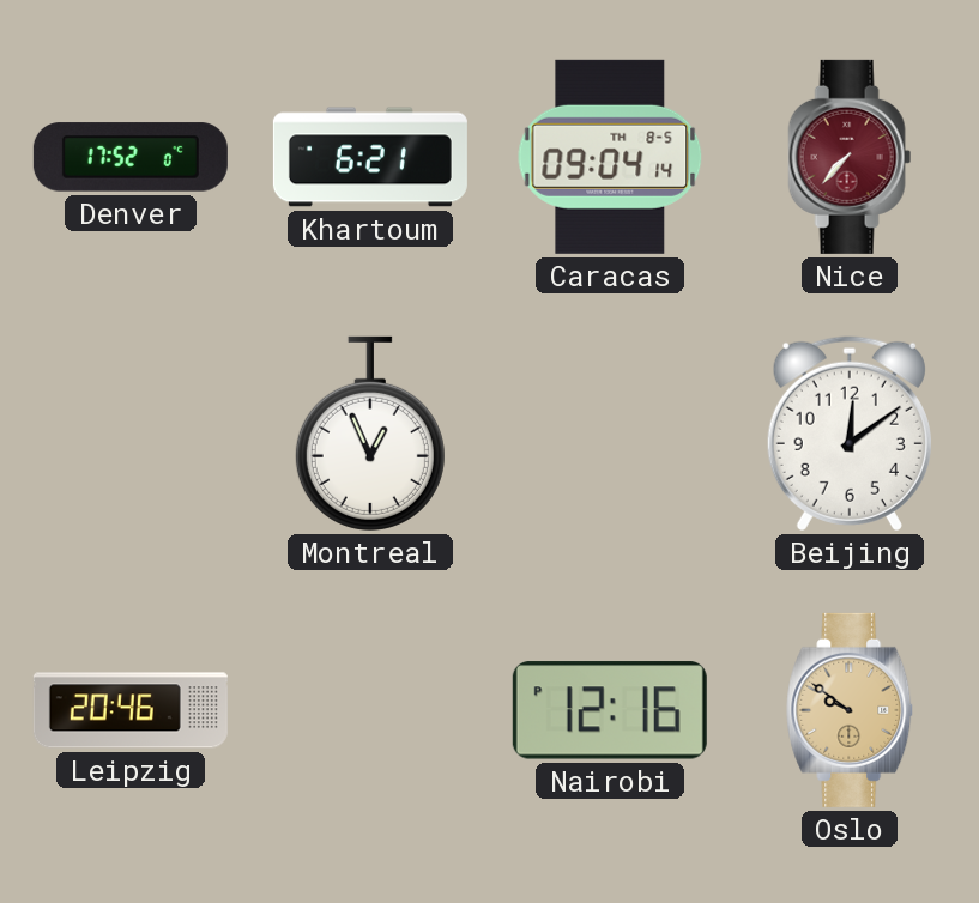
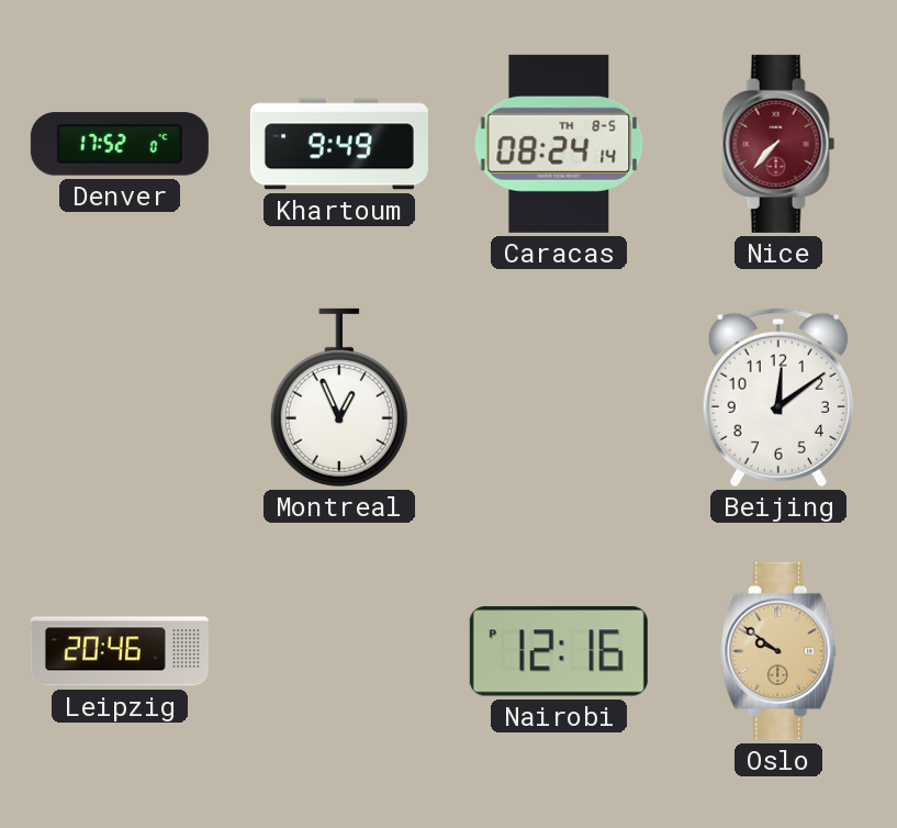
Khartoum: 6:21 -> 9:49 (339, 144)
Caracas: 09:04 -> 08:24 (559, 144)
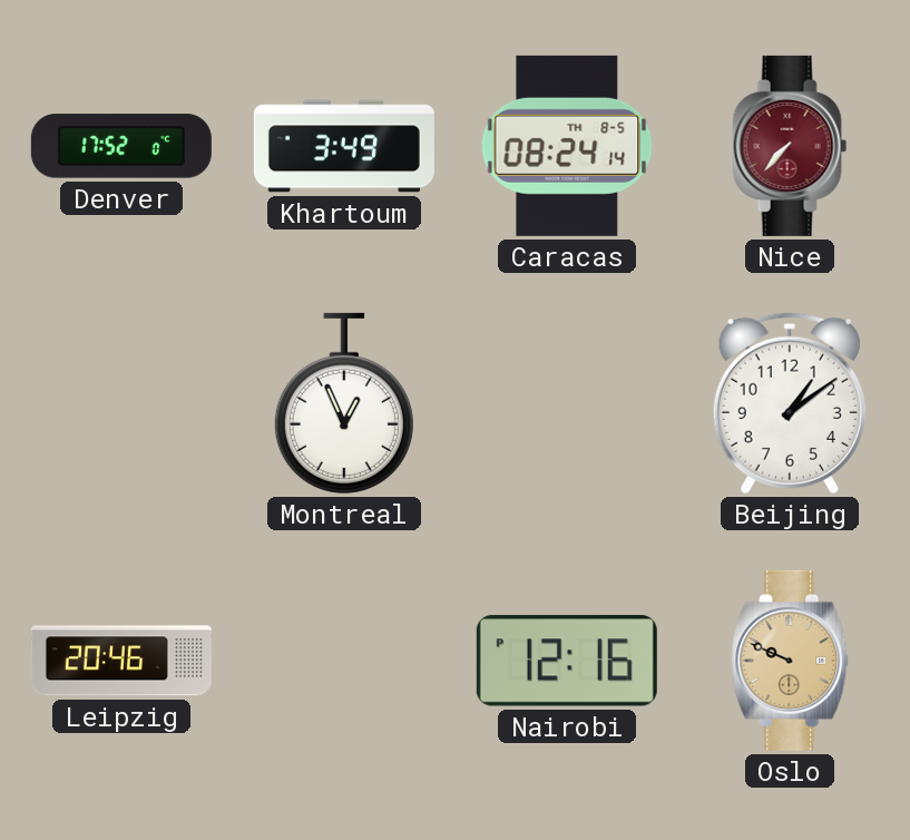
Khartoum: 9:49 -> 3:49 (344, 146)
Beijing: 12:09 -> 1:09 (790, 403)
Oslo: 9:51 -> 9:49 (791, 661)
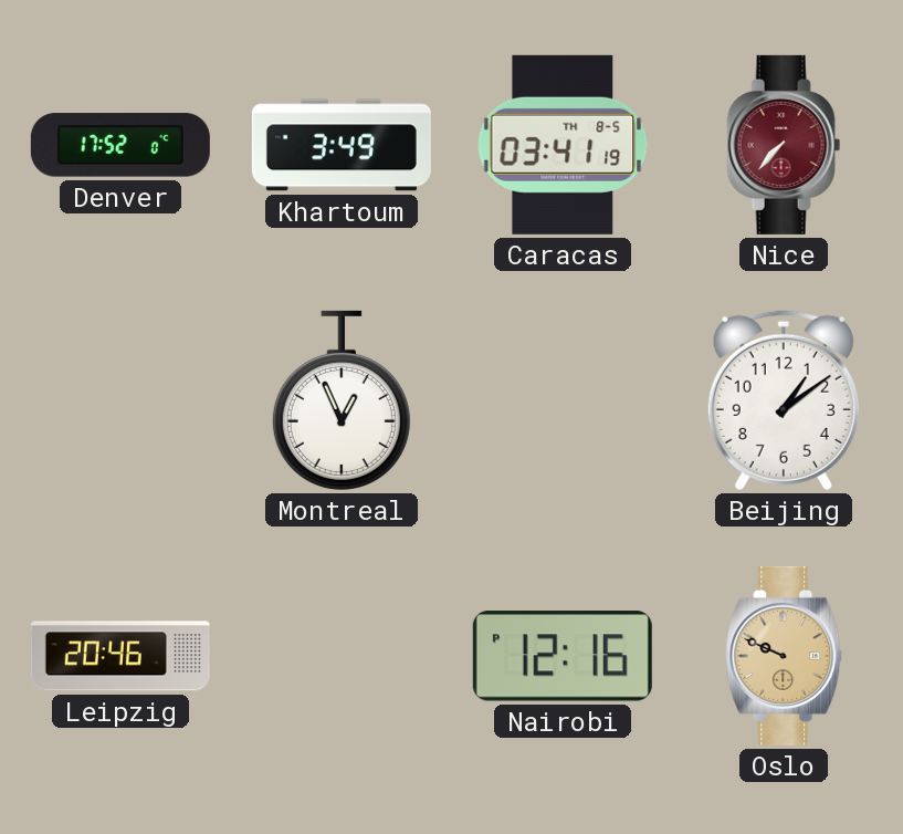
Caracas: 08:24 -> 03:41 (563, 145)
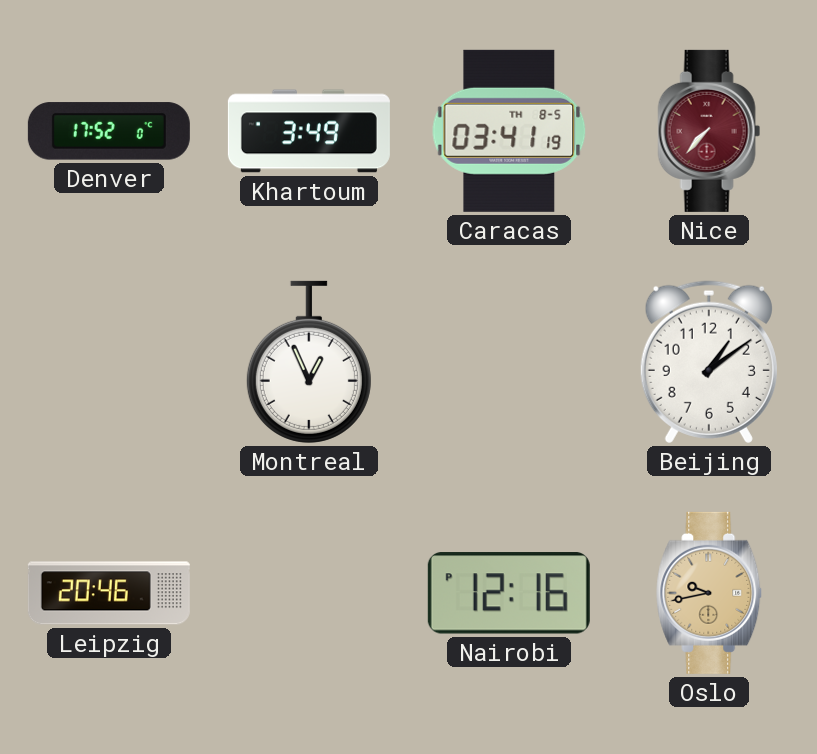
Oslo: 9:49 -> 9:43 (710, 593)
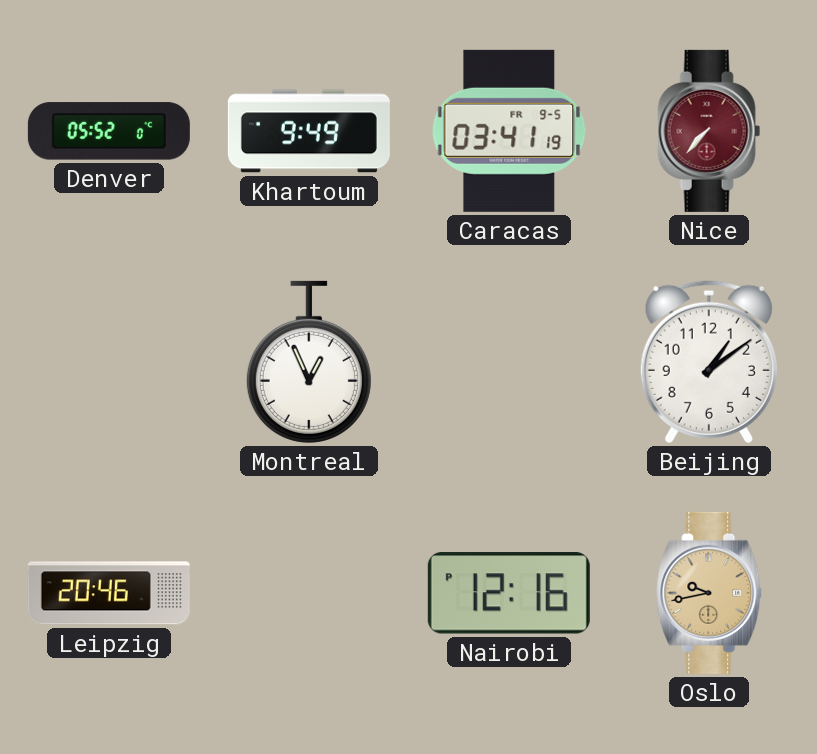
Denver: 17:52 -> 05:52 (109, 131)
Khartoum: 3:49 -> 9:49 (309, 131)
Caracas date: TH 8-5 -> FR 9-5 (509, 131)
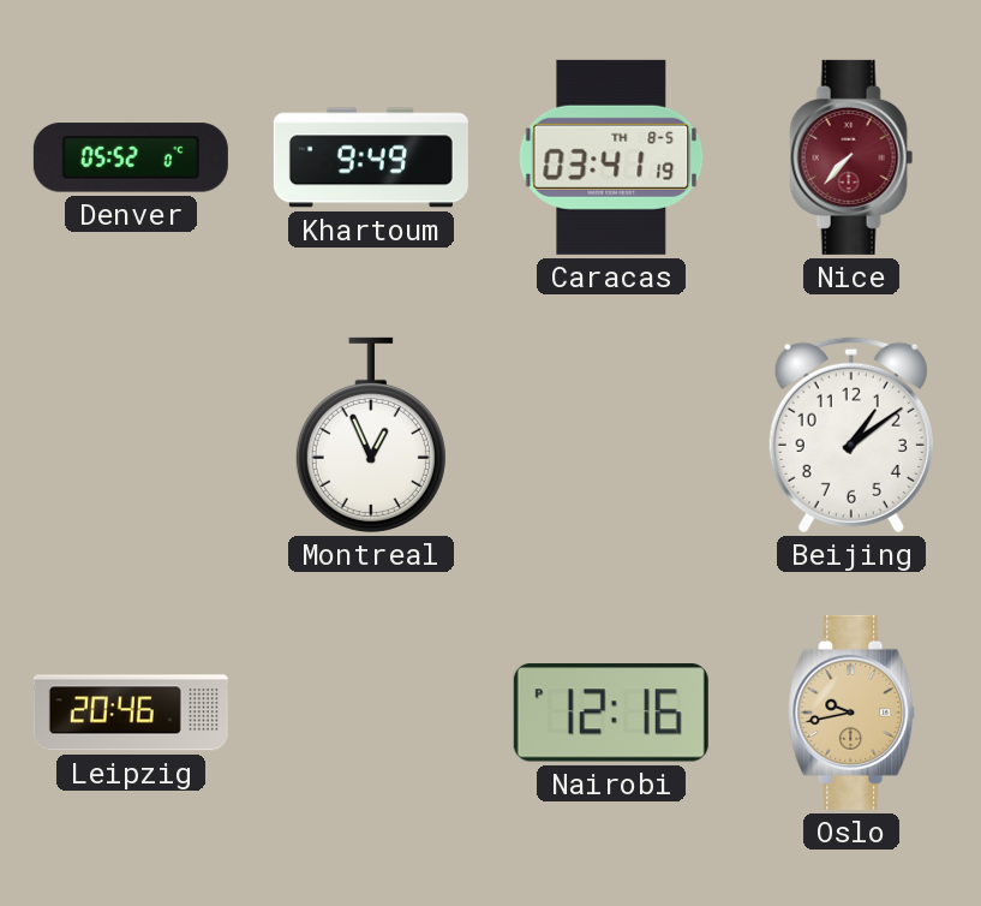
Caracas date: FR 9-5 -> TH 8-5 (611, 157)
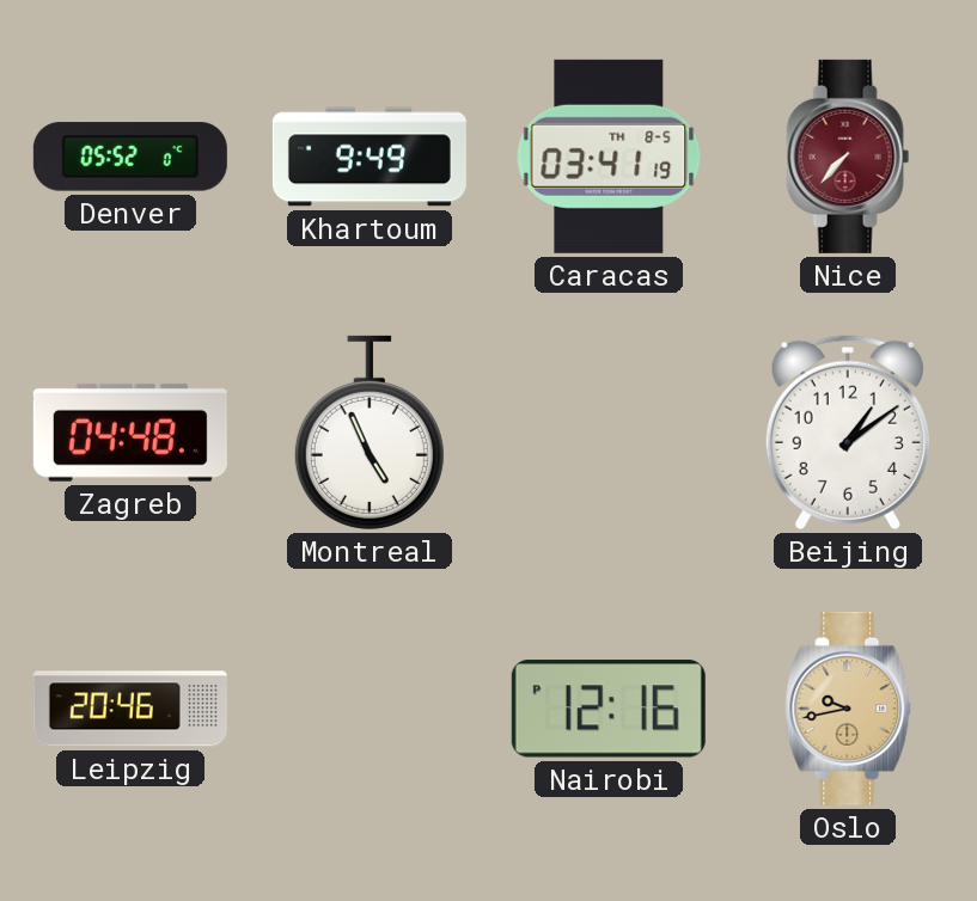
Zagreb: none -> 04:48 (130, 433)
Montreal: 12:56 -> 4:56 (370, 433)
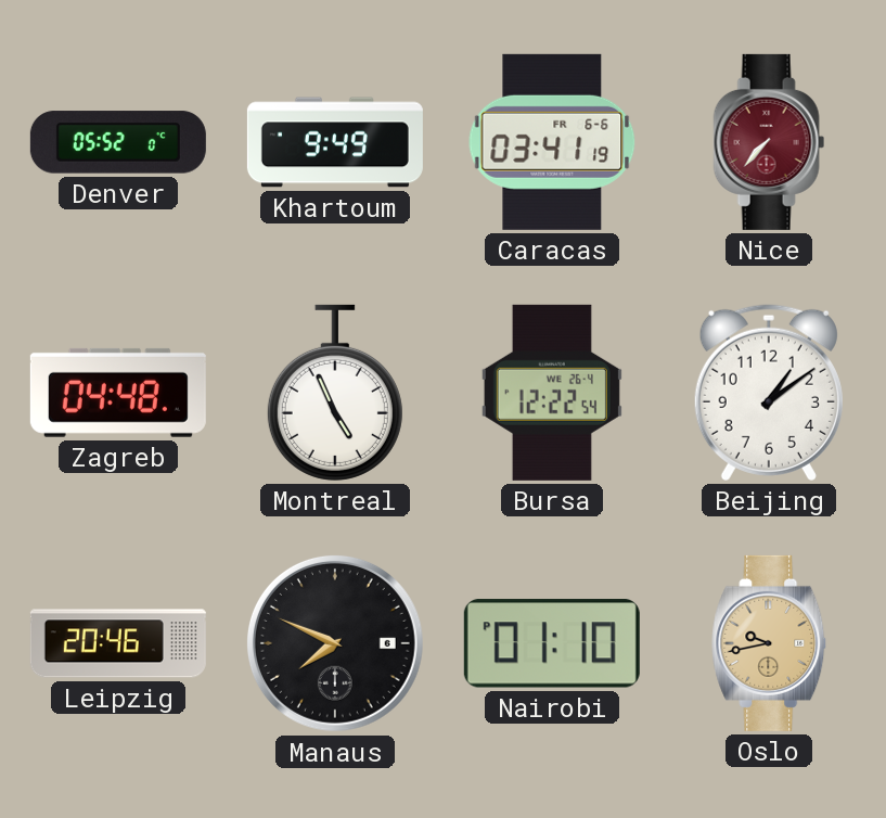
Caracas date: TH 8-5 -> FR 6-6 (552, 142)
Bursa: none -> 12:22 (552, 393)
Manaus: none -> 7:49 (335, 643)
Nairobi: 12:16 -> 01:10 (552, 643)
